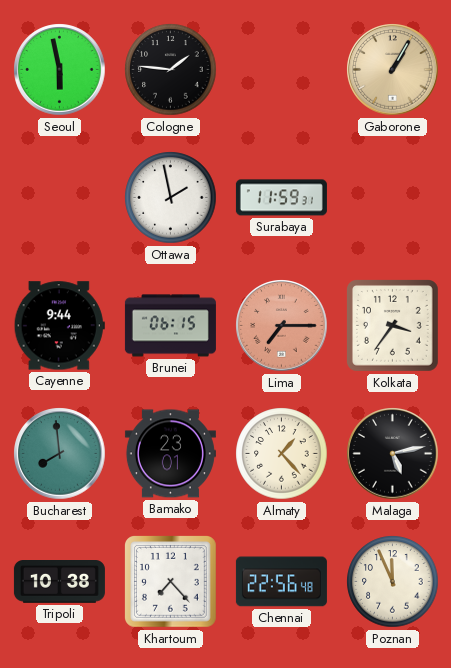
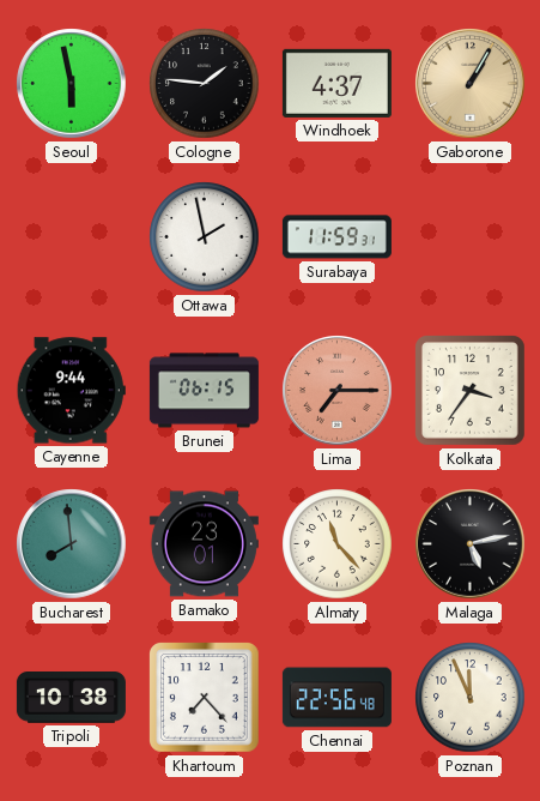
Windhoek: none -> 4:37 (336, 83)
Almaty: 1:23 -> 11:23 (338, 544)
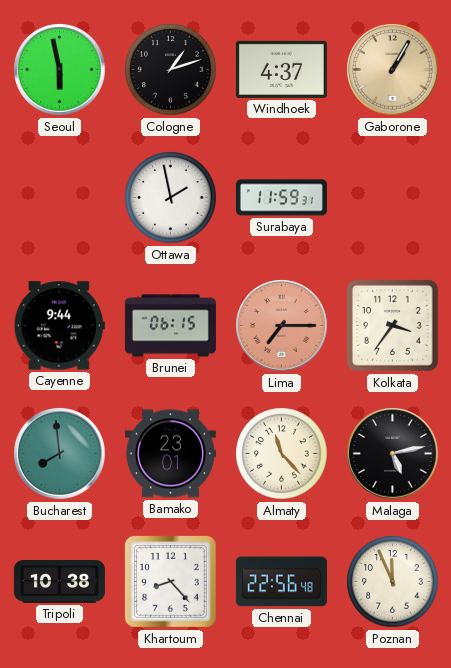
Cologne: 1:46 -> 1:12 (171, 70)
Khartoum: 7:23 -> 8:23 (171, 582)
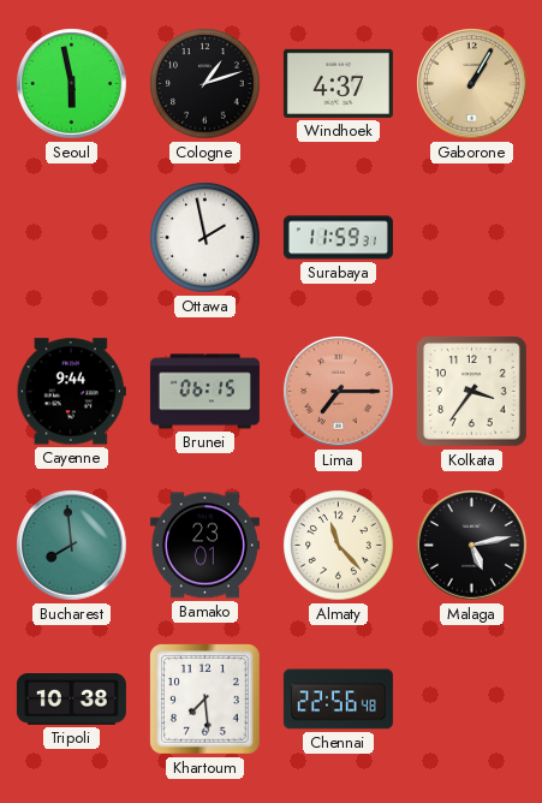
Khartoum: 8:23 -> 7:29 (206, 700)
Poznan: 11:56 -> none (393, 582)
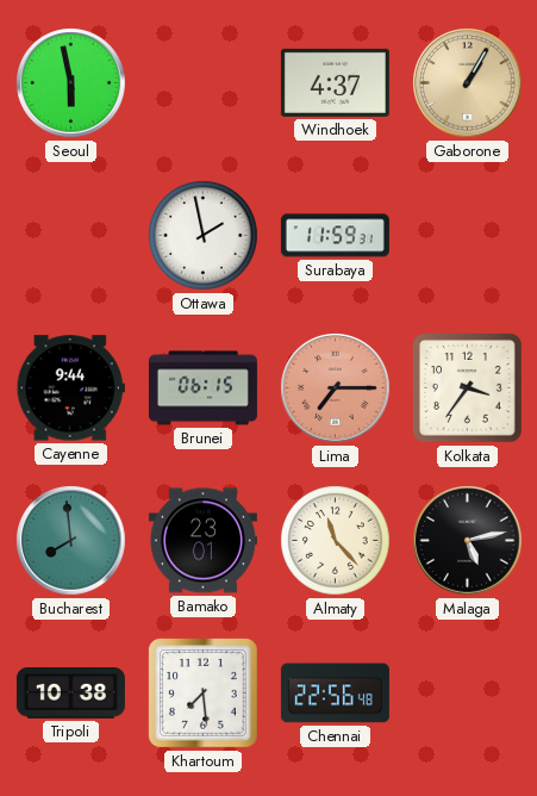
Cologne: 1:12 -> none (206, 84)
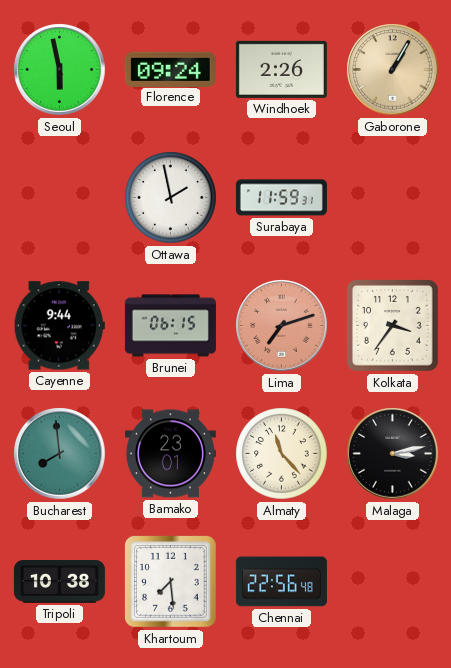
Florence: none -> 09:24 (170, 69)
Windhoek: 4:37 -> 2:26 (281, 69)
Lima: 7:15 -> 7:12 (282, 326)
Malaga: 5:13 -> 3:13 (393, 454)
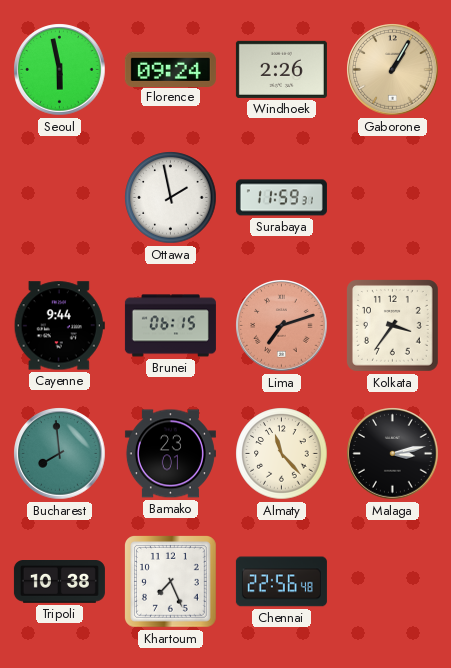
Khartoum: 7:29 -> 7:26 (171, 582)
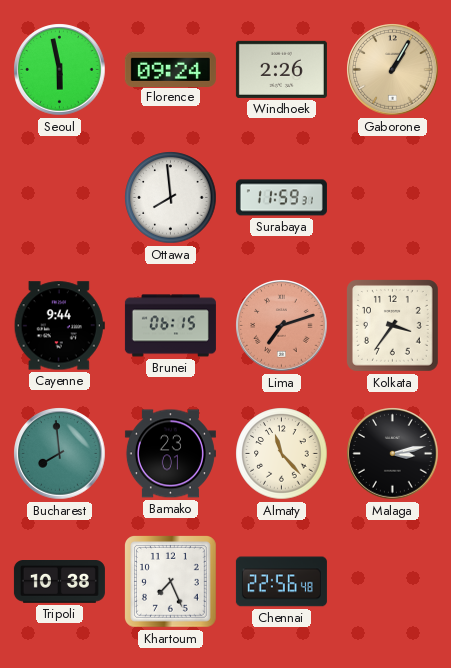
Ottawa: 1:58 -> 7:59 (171, 198)
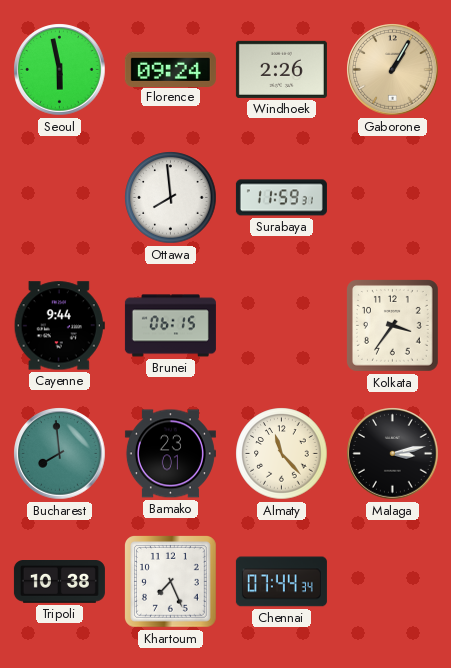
Lima: 7:12 -> none (282, 326)
Chennai: 22:56 -> 07:44 (281, 582)
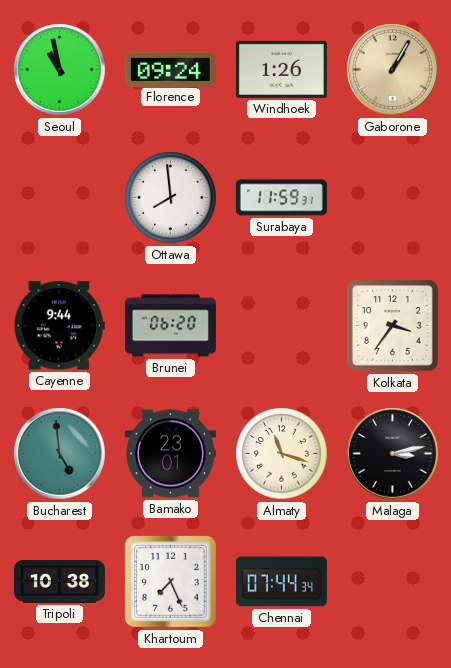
Seoul: 5:58 -> 10:58 (60, 70)
Windhoek: 2:26 -> 1:26 (281, 69)
Brunei: 06:15 -> 06:20 (170, 326)
Bucharest: 7:59 -> 4:59 (60, 454)
Almaty: 11:23 -> 11:18 (282, 454)
